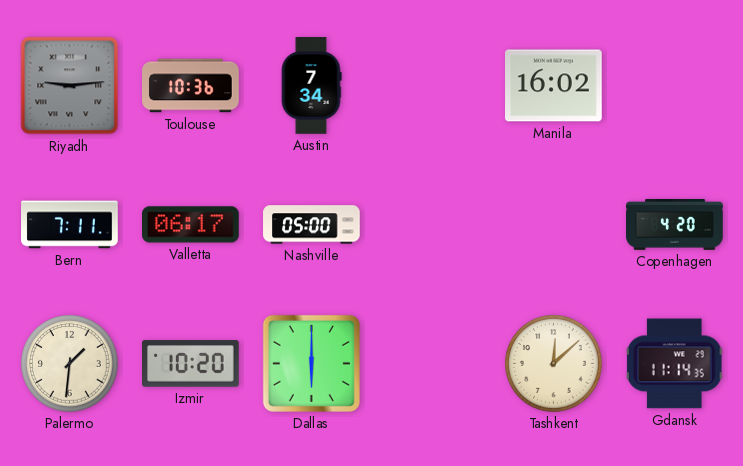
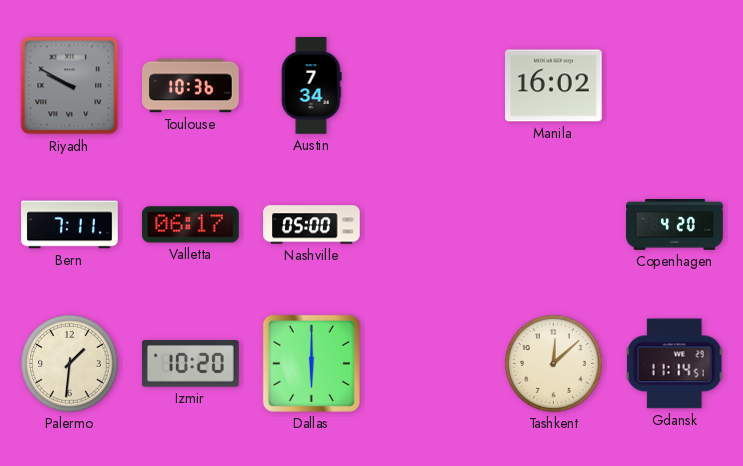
Riyadh: 9:14 -> 9:50 (70, 86)
Gdansk: 11:14:35 -> 11:14:51 (675, 364)
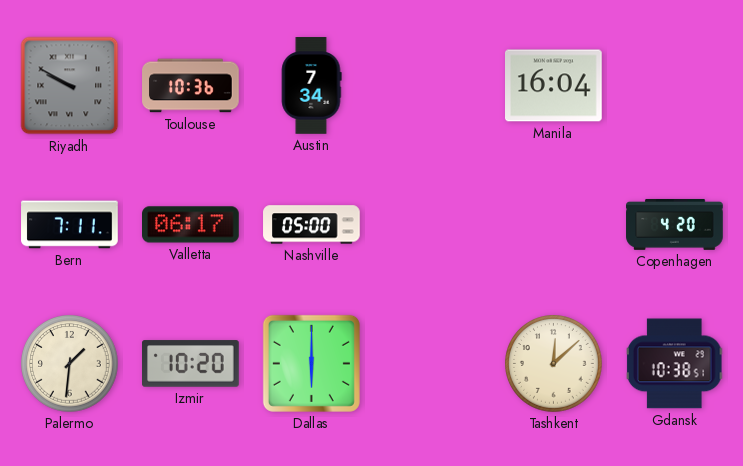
Manila: 16:02 -> 16:04 (554, 86)
Gdansk: 11:14 -> 10:38 (675, 364)
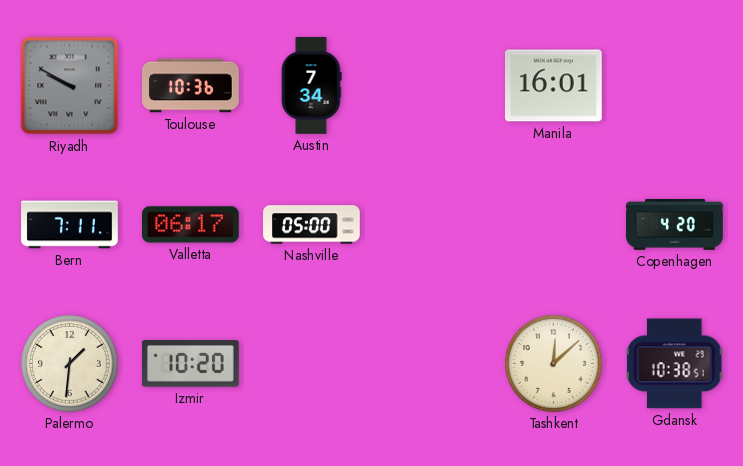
Manila: 16:04 -> 16:01 (554, 86)
Dallas: 6:00 -> none (311, 363)
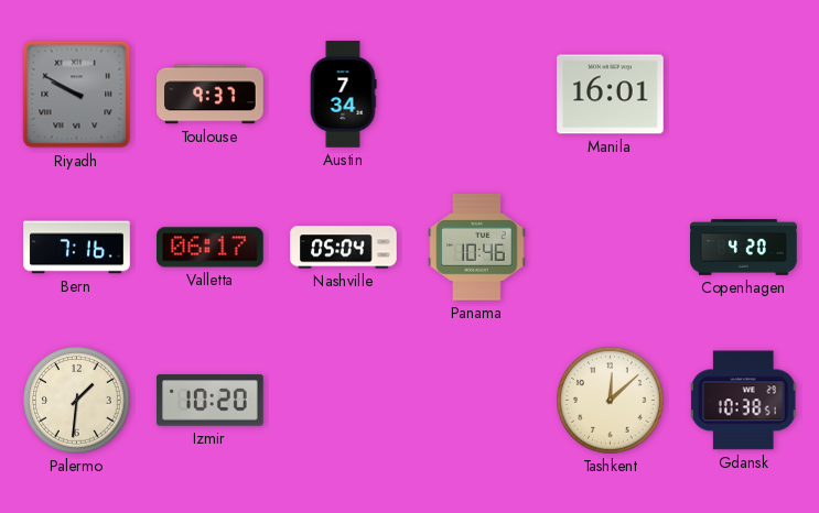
Toulouse: 10:36 -> 9:37 (211, 95)
Bern: 7:11 -> 7:16 (77, 248)
Nashville: 05:00 -> 05:04 (344, 248)
Panama: none -> 10:46 (477, 248)
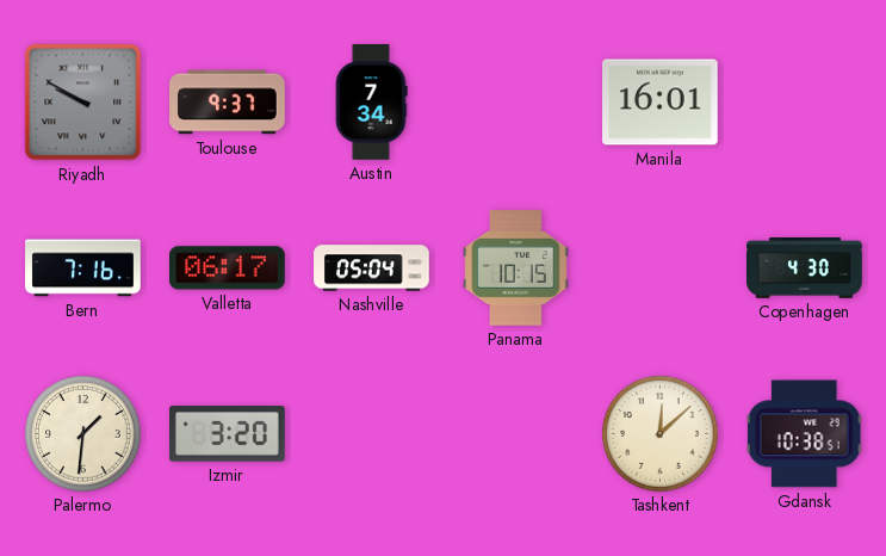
Panama: 10:46 -> 10:15 (516, 268)
Copenhagen: 4:20 -> 4:30 (805, 267)
Izmir: 10:20 -> 3:20 (228, 434)
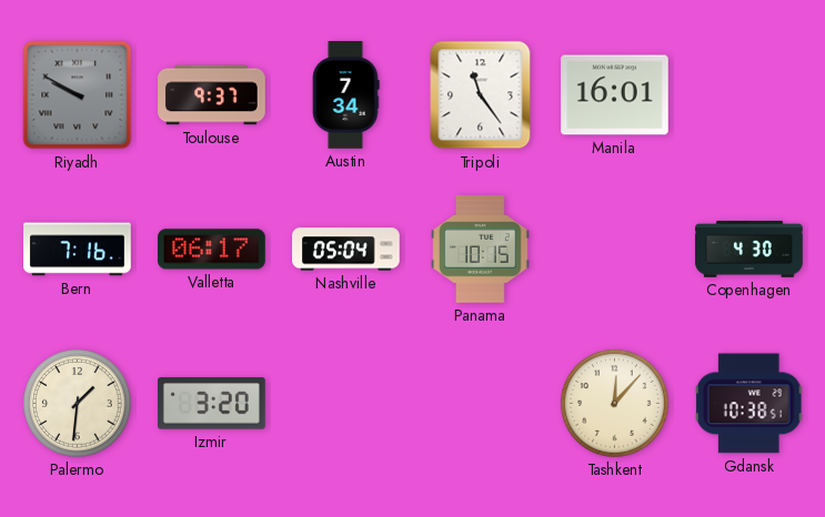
Tripoli: none -> 11:24 (481, 95)
Tashkent: 12:08 -> 12:07 (615, 404)
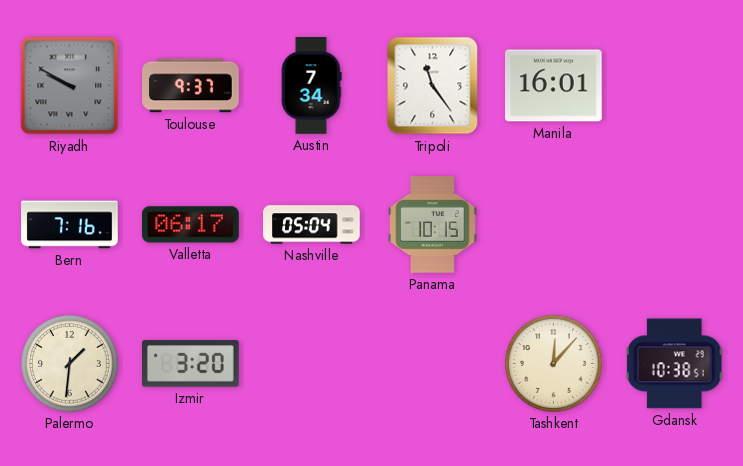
Copenhagen: 4:30 -> none (749, 249)
